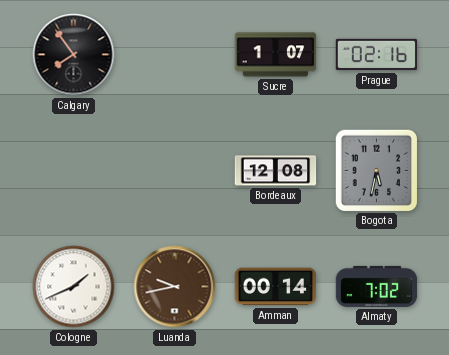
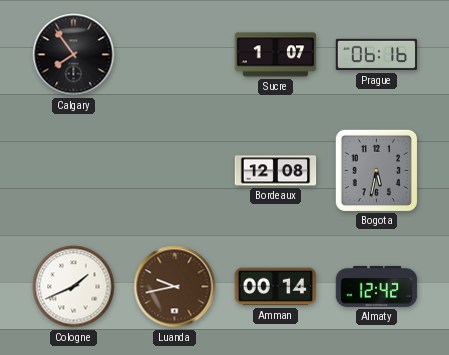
Prague: 02:16 -> 06:16 (377, 55)
Almaty: 7:02 -> 12:42 (377, 286)
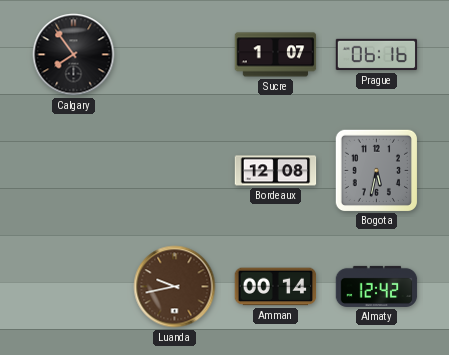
Cologne: 1:41 -> none (74, 287)
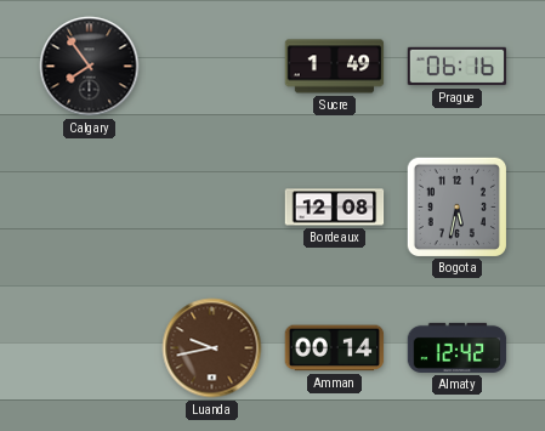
Sucre: 1:07 -> 1:49 (335, 67)
